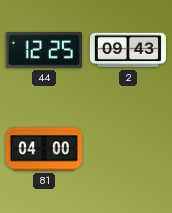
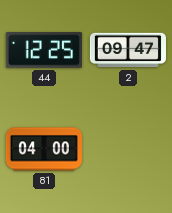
2: 09:43 -> 09:47 (128, 50)
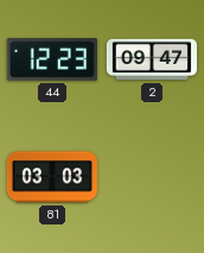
44: 12:25 -> 12:23 (52, 59)
81: 04:00 -> 03:03 (52, 177)
